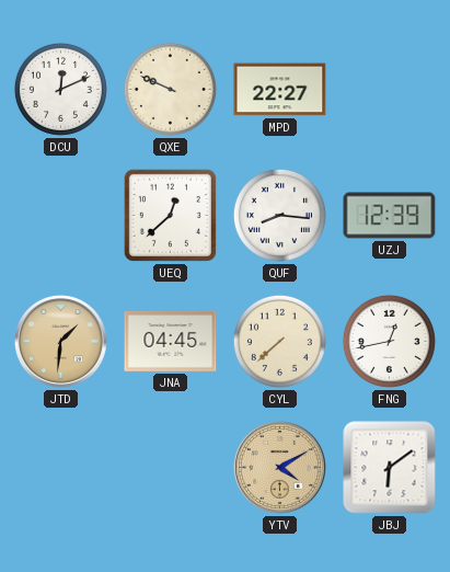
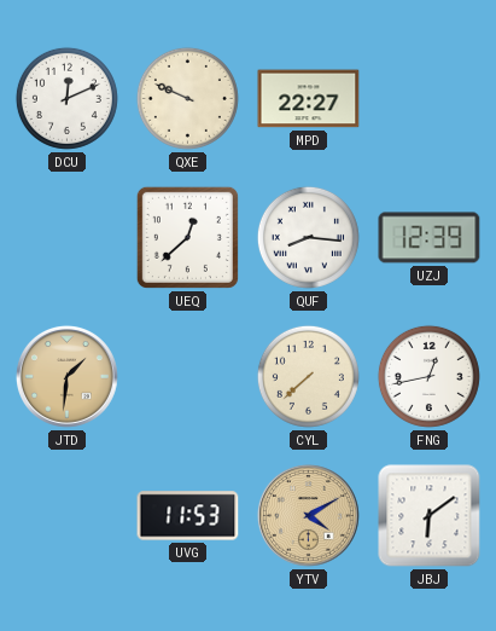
JNA: 04:45 -> none (171, 341)
UVG: none -> 11:53 (188, 516)
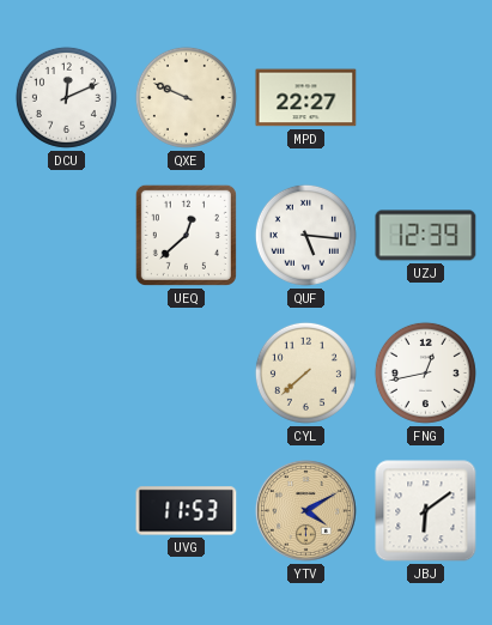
QUF: 8:16 -> 5:16 (305, 235)
JTD: 1:31 -> none (66, 376)
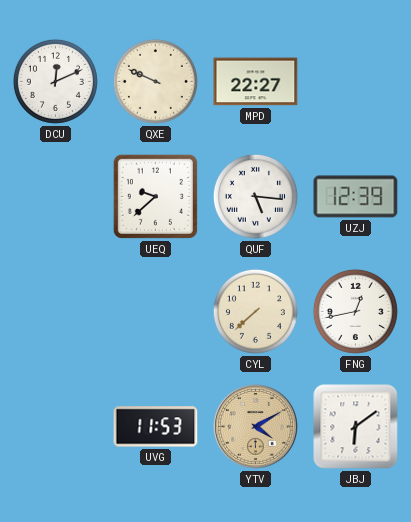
UEQ: 12:38 -> 9:38 (155, 196)
